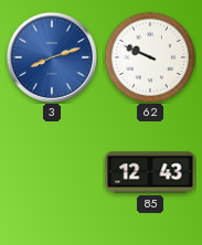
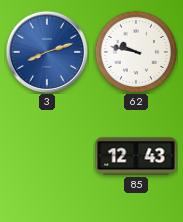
62: 9:49 -> 9:47 (136, 52)
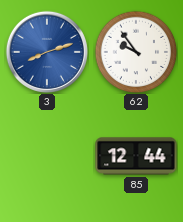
62: 9:47 -> 9:54 (136, 52)
85: 12:43 -> 12:44 (136, 156)
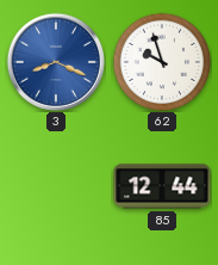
3: 8:12 -> 8:19 (56, 62)
62: 9:54 -> 9:57 (162, 62)
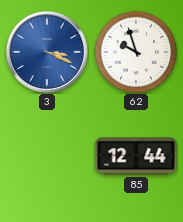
3: 8:19 -> 3:19 (47, 52)
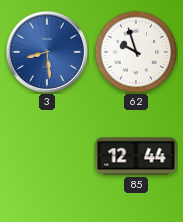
3: 3:19 -> 8:29 (47, 52)
